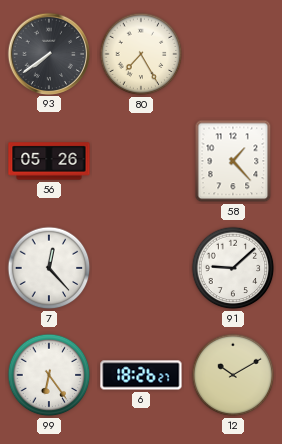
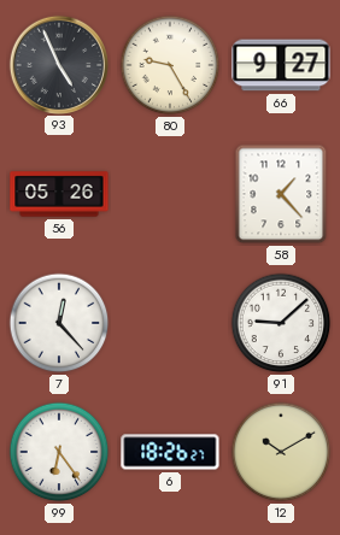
93: 7:39 -> 4:56 (58, 64)
80: 7:25 -> 9:25 (170, 65)
66: none -> 9:27 (281, 65)
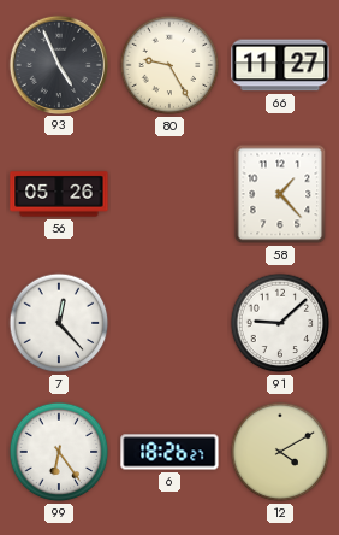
66: 9:27 -> 11:27 (280, 65)
12: 10:10 -> 4:10 (280, 452)
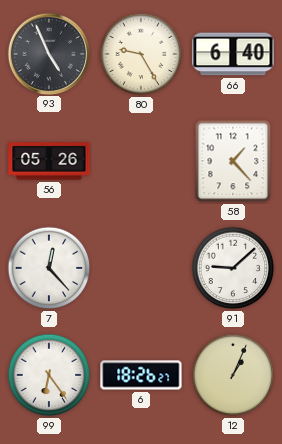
66: 11:27 -> 6:40 (233, 54)
12: 4:10 -> 1:04 (233, 375)
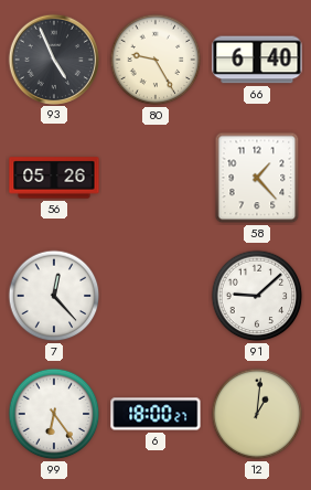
6: 18:26 -> 18:00 (155, 414)
12: 1:04 -> 1:01 (257, 414)
